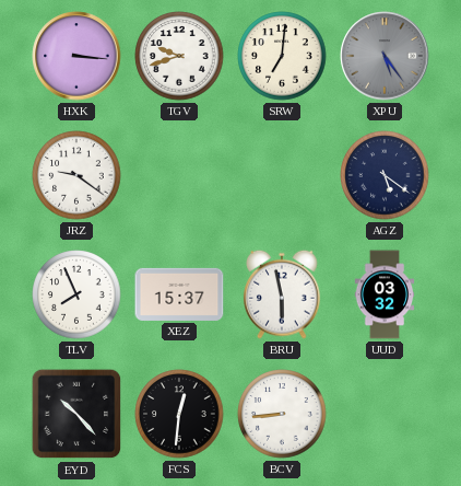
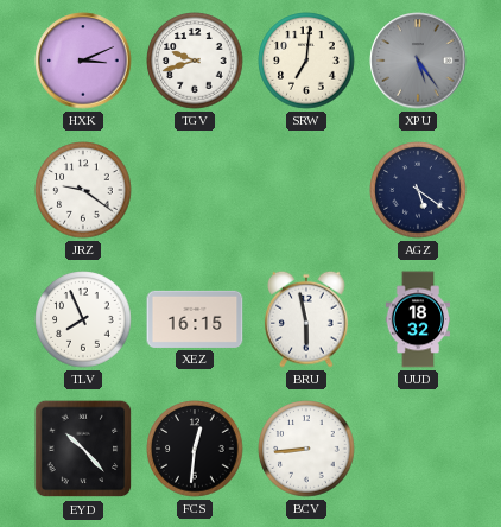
HXK: 3:16 -> 3:11 (83, 61)
XEZ: 15:37 -> 16:15 (195, 319)
UUD: 03:32 -> 18:32 (418, 319)
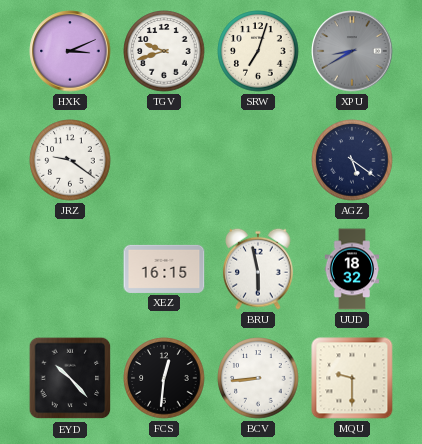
SRW: 7:01 -> 7:03 (258, 51)
XPU: 5:24 -> 8:40 (352, 51)
TLV: 7:56 -> none (83, 319)
MQU: none -> 9:30 (352, 378)
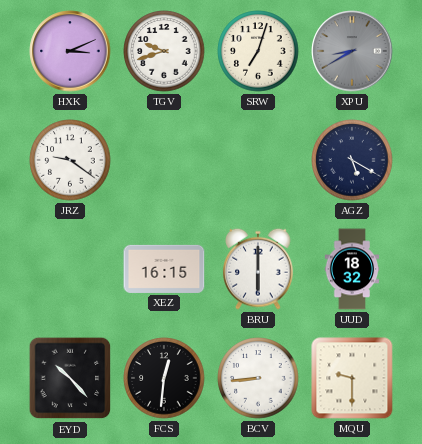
AGZ: 5:21 -> 5:20 (352, 160)
BRU: 5:58 -> 6:00 (259, 269)
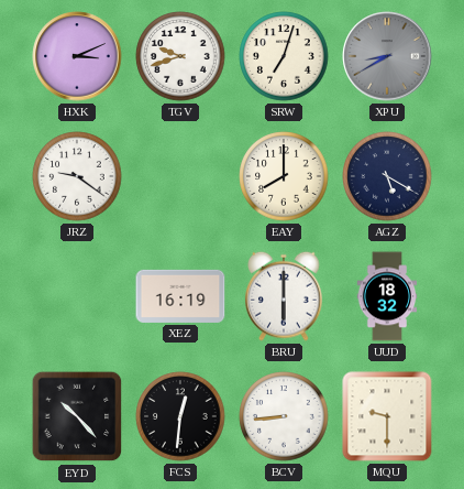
EAY: none -> 8:00 (284, 176)
XEZ: 16:15 -> 16:19 (180, 296)
